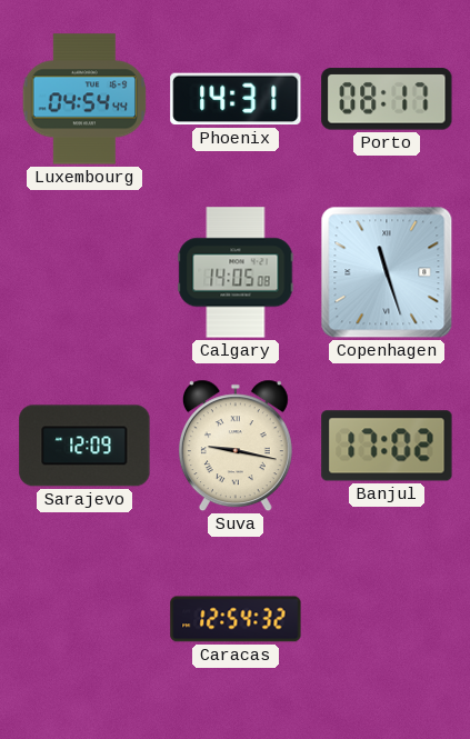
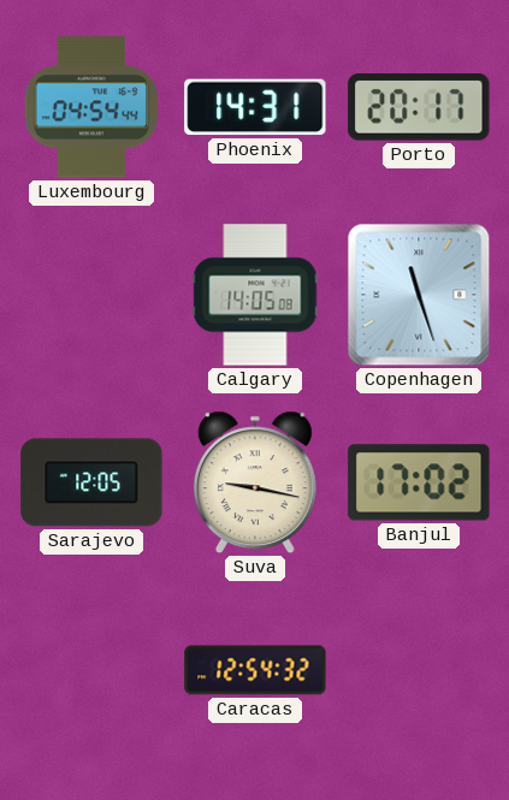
Porto: 08:17 -> 20:17 (419, 107)
Sarajevo: 12:09 -> 12:05 (91, 482)
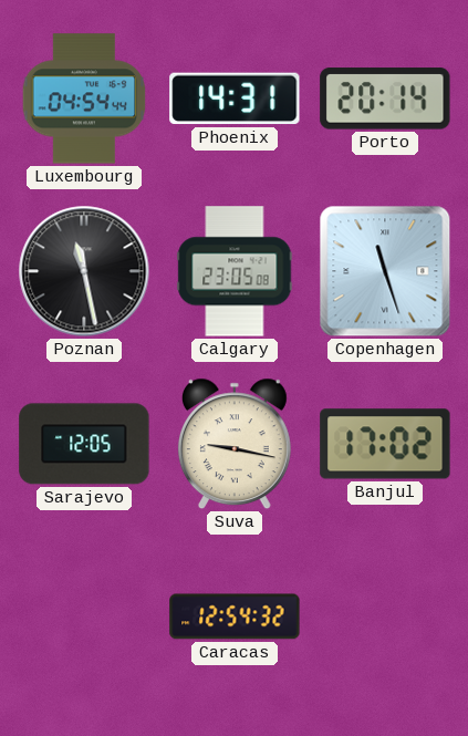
Porto: 20:17 -> 20:14 (385, 99)
Poznan: none -> 11:28 (84, 271)
Calgary: 14:05 -> 23:05 (235, 271)
